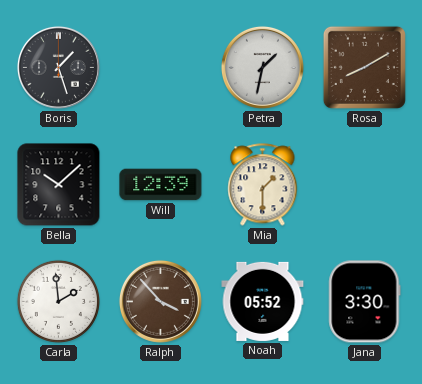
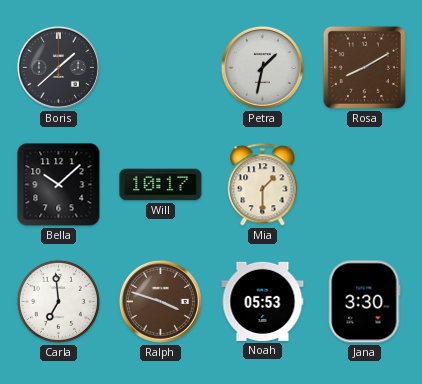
Boris: 1:27 -> 1:38 (58, 67)
Will: 12:39 -> 10:17 (161, 185)
Carla: 1:59 -> 6:59 (58, 301)
Ralph: 3:53 -> 3:48 (160, 301)
Noah: 05:52 -> 05:53 (263, 301)
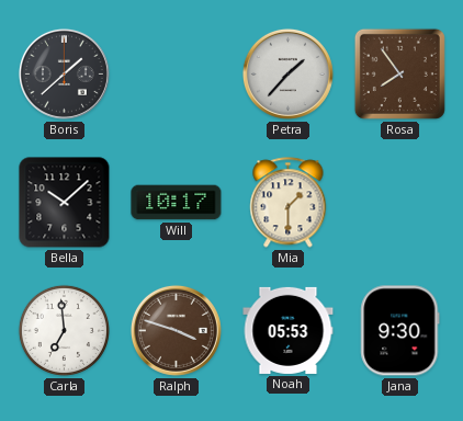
Petra: 1:32 -> 1:37 (287, 73)
Rosa: 8:10 -> 7:54 (399, 73)
Jana: 3:30 -> 9:30 (400, 331)
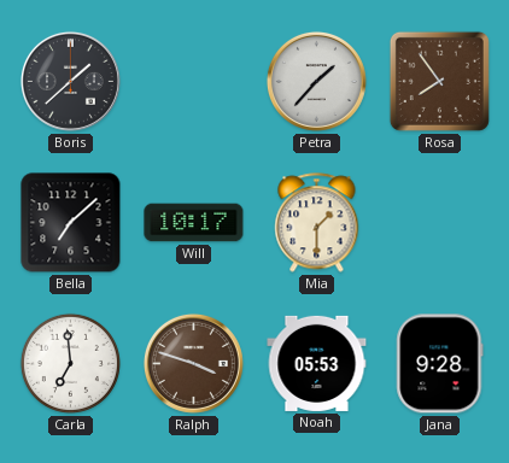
Bella: 10:08 -> 7:08 (71, 223)
Jana: 9:30 -> 9:28 (440, 364)
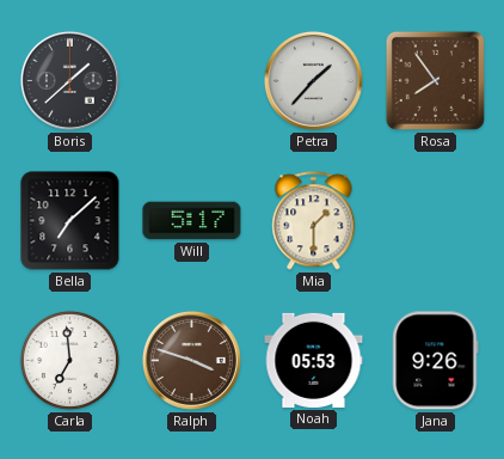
Will: 10:17 -> 5:17 (192, 221)
Jana: 9:28 -> 9:26 (436, 361)
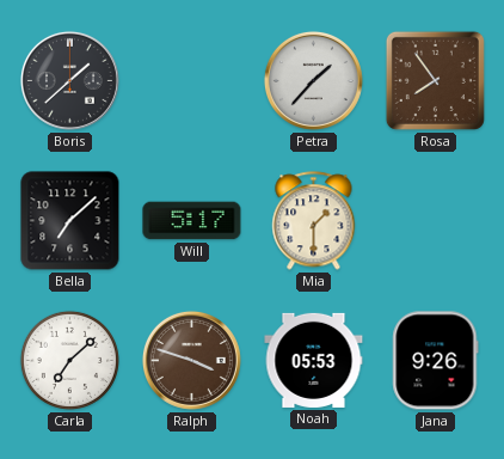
Carla: 6:59 -> 7:08 (69, 360)
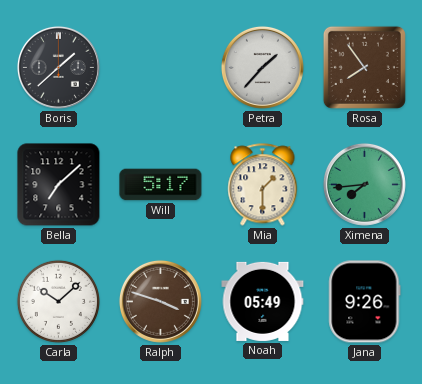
Ximena: none -> 7:44 (364, 184)
Carla: 7:08 -> 10:08 (58, 301)
Noah: 05:53 -> 05:49 (263, 301)
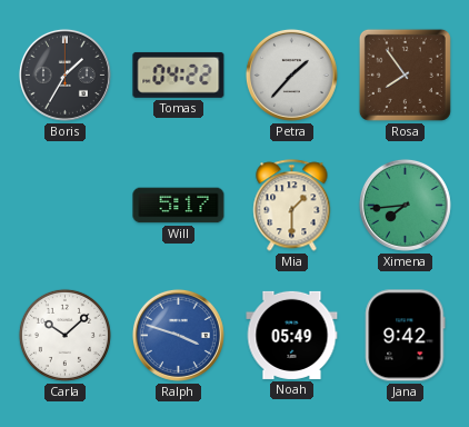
Boris: 1:38 -> 1:35 (64, 75)
Tomas: none -> 04:22 (179, 75)
Bella: 7:08 -> none (59, 185)
Ralph dial: brown -> blue (178, 335)
Jana: 9:26 -> 9:42 (406, 336)
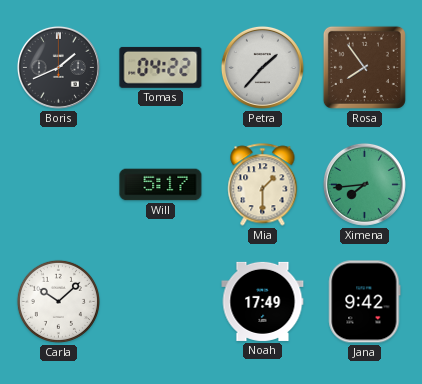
Boris: 1:35 -> 1:41 (58, 67)
Ralph: 3:48 -> none (178, 335)
Noah: 05:49 -> 17:49 (263, 301)
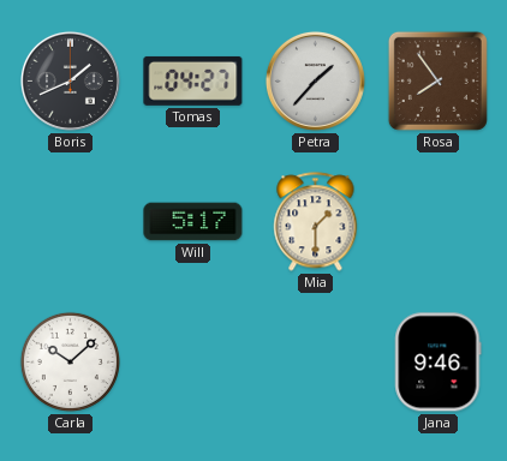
Tomas: 04:22 -> 04:27 (193, 80)
Ximena: 7:44 -> none (364, 184)
Noah: 17:49 -> none (263, 301)
Jana: 9:42 -> 9:46 (439, 363)
